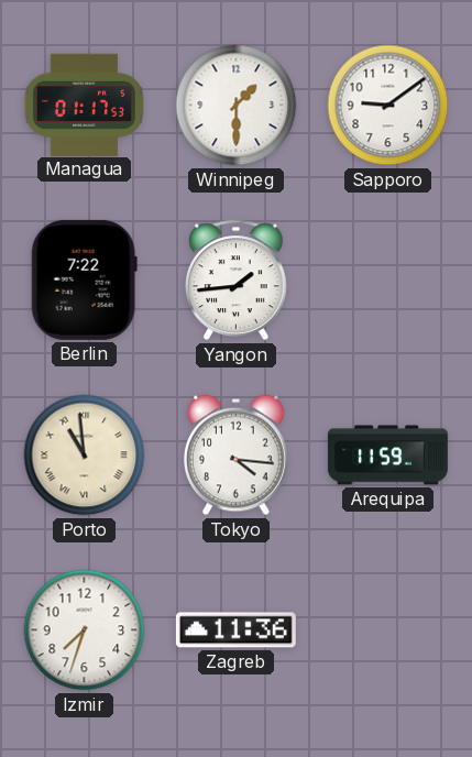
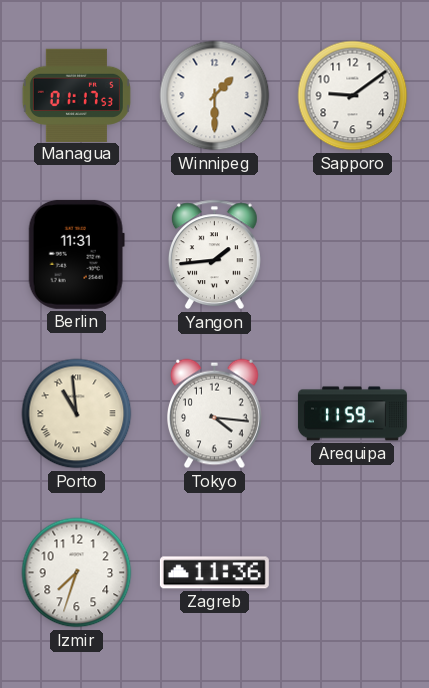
Berlin: 7:22 -> 11:31 (76, 254)
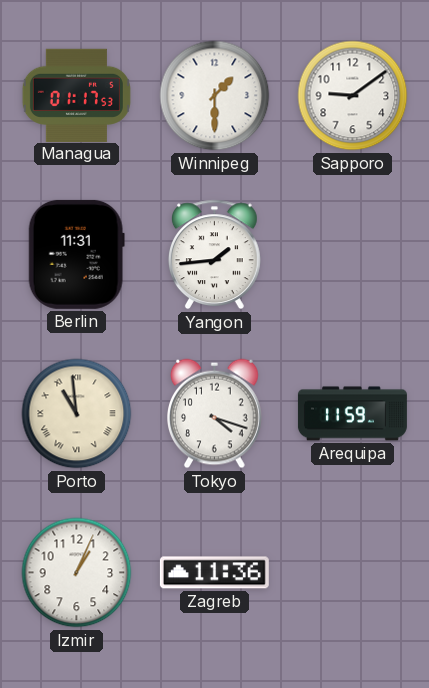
Tokyo: 4:16 -> 4:18 (215, 414)
Izmir: 7:33 -> 1:04 (77, 573)
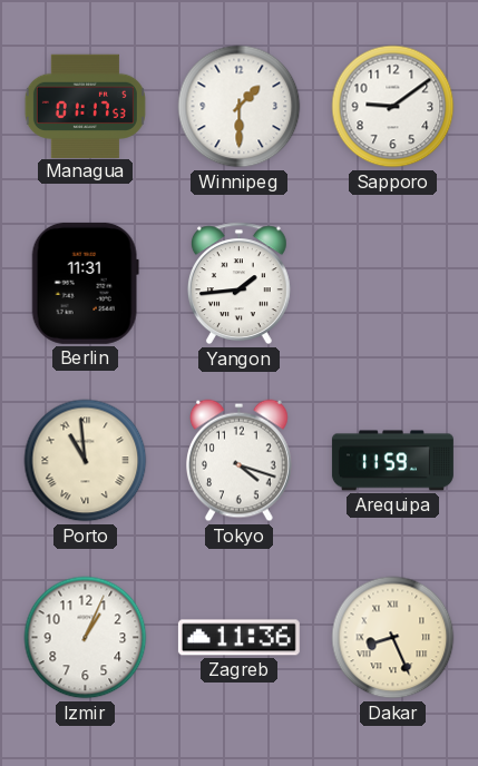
Dakar: none -> 8:26 (393, 638)
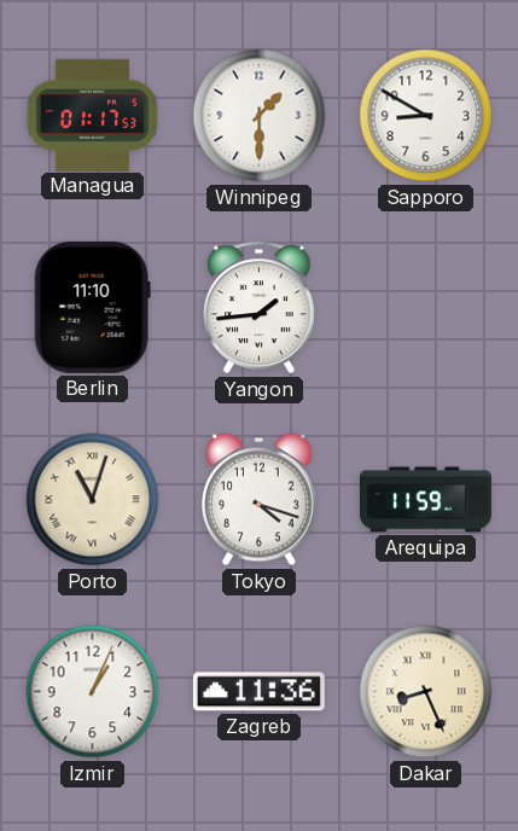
Sapporo: 9:09 -> 8:50 (426, 116)
Berlin: 11:31 -> 11:10 (92, 307)
Porto: 10:59 -> 11:03 (93, 500)
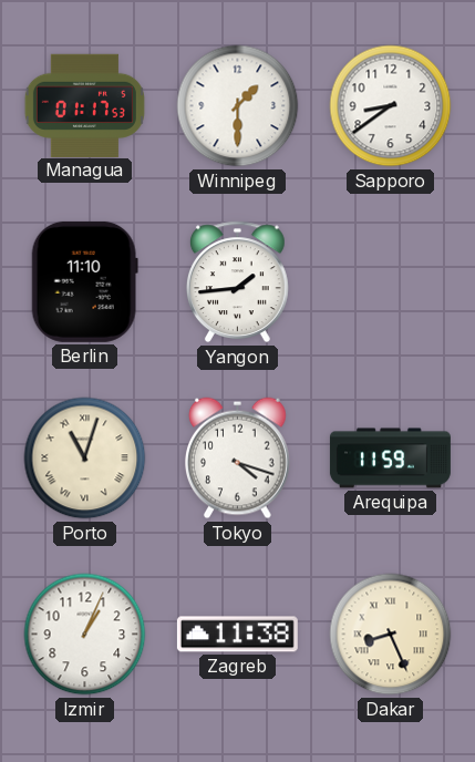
Sapporo: 8:50 -> 8:39 (391, 106)
Zagreb: 11:36 -> 11:38 (237, 635)
